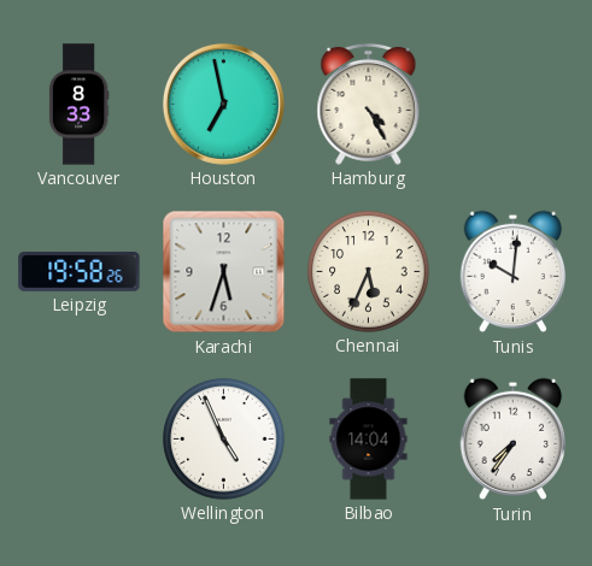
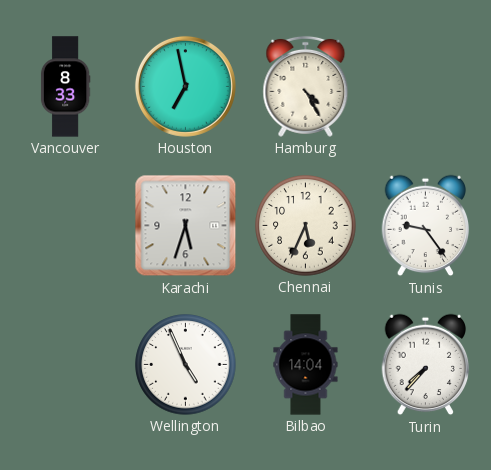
Leipzig: 19:58 -> none (80, 272)
Tunis: 10:01 -> 9:24 (426, 226)
Turin: 7:36 -> 7:37 (426, 365)
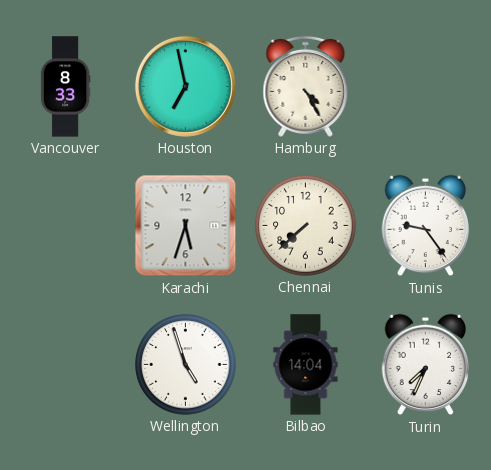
Chennai: 5:34 -> 7:38 (306, 226)
Wellington: 4:56 -> 4:57 (186, 365)
Turin: 7:37 -> 7:34 (426, 365)
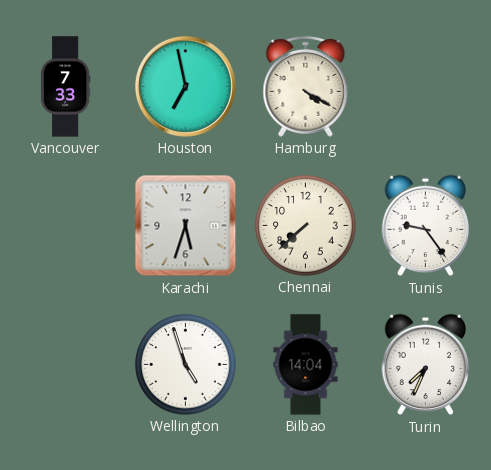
Vancouver: 8:33 -> 7:33 (65, 87)
Hamburg: 4:25 -> 4:20 (306, 86)
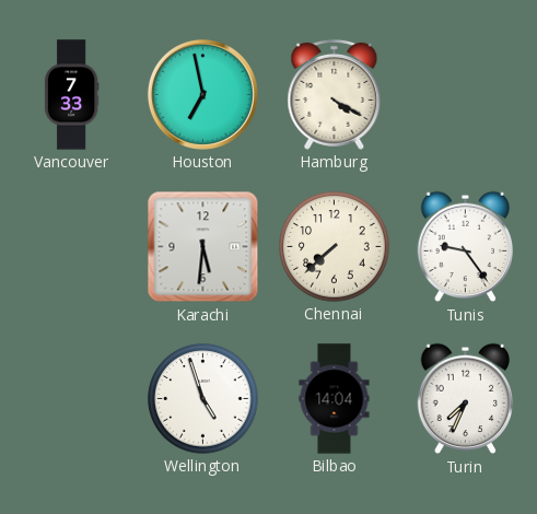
Karachi: 5:33 -> 5:31 (203, 247)
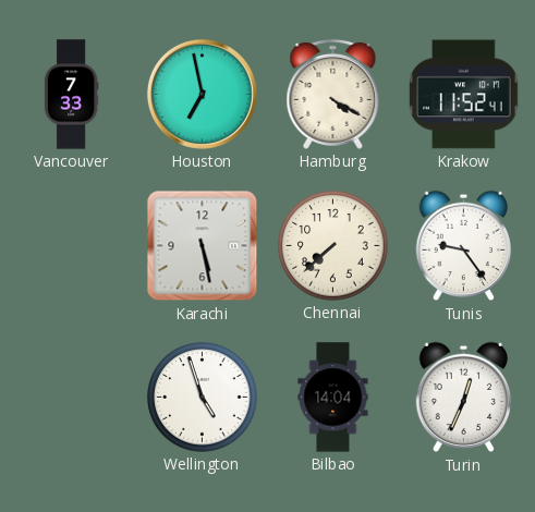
Krakow: none -> 11:52 (464, 95)
Karachi: 5:31 -> 5:28 (203, 246)
Turin: 7:34 -> 12:34 (464, 398)
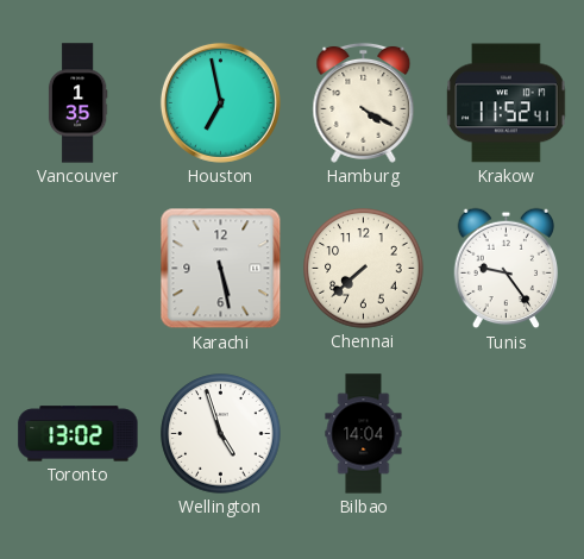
Vancouver: 7:33 -> 1:35 (77, 103)
Toronto: none -> 13:02 (79, 434)
Turin: 12:34 -> none (464, 398)
